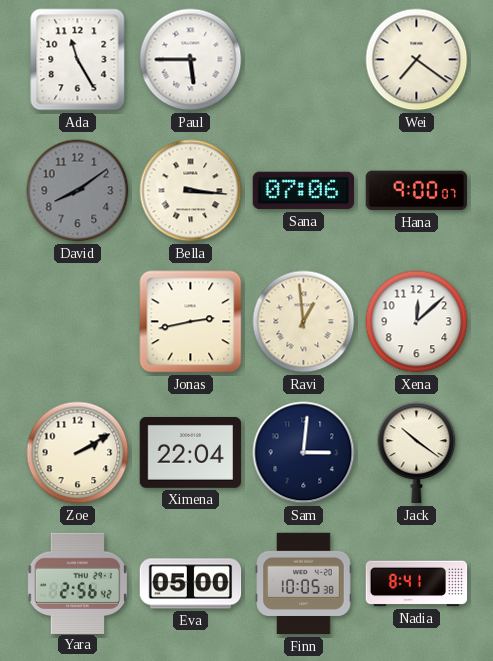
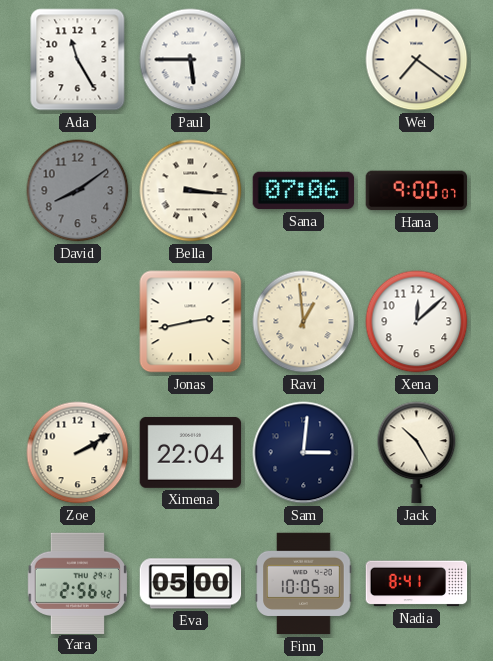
Jack: 10:21 -> 10:25 (417, 453)
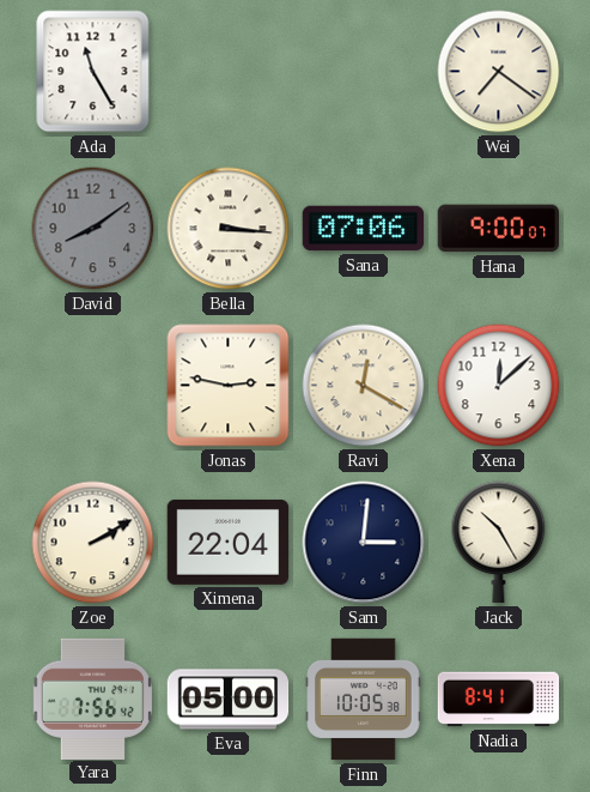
Paul: 5:45 -> none (191, 60)
Jonas: 2:43 -> 2:47 (229, 386)
Ravi: 12:59 -> 12:20 (364, 386)
Yara: 2:56 -> 7:56 (92, 699)
